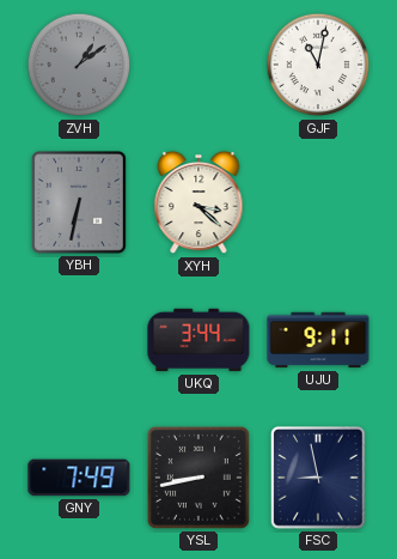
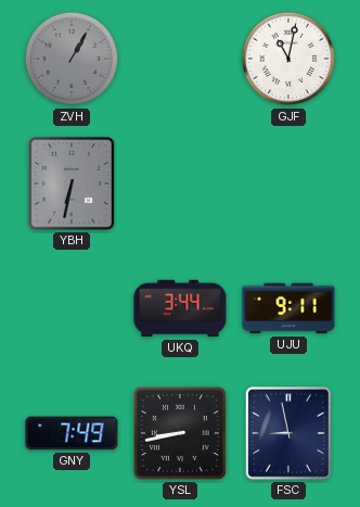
ZVH: 1:09 -> 1:05 (72, 59)
XYH: 3:22 -> none (198, 202)
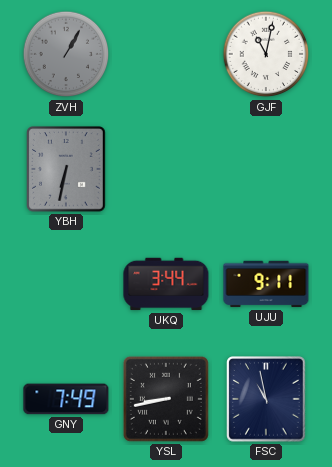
FSC: 8:58 -> 10:58 (267, 400)
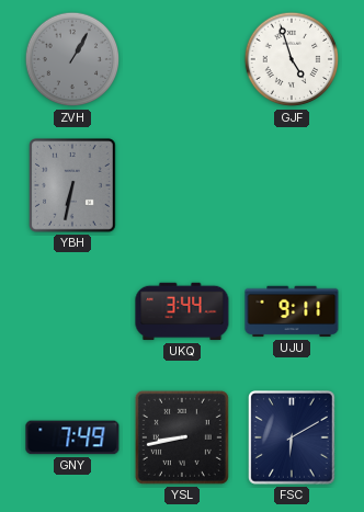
GJF: 11:02 -> 4:57 (292, 59)
FSC: 10:58 -> 6:10 (293, 439)
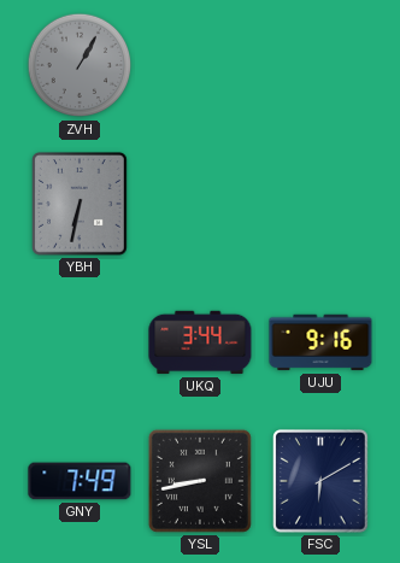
GJF: 4:57 -> none (292, 59)
UJU: 9:11 -> 9:16 (320, 342)
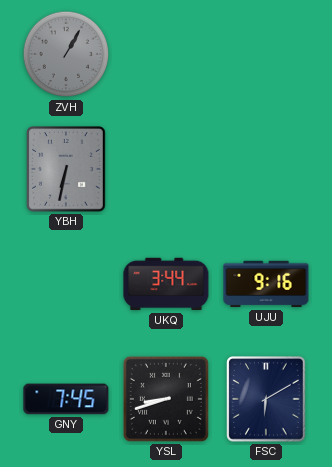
GNY: 7:49 -> 7:45 (66, 399)
YSL: 8:43 -> 8:42 (166, 399)
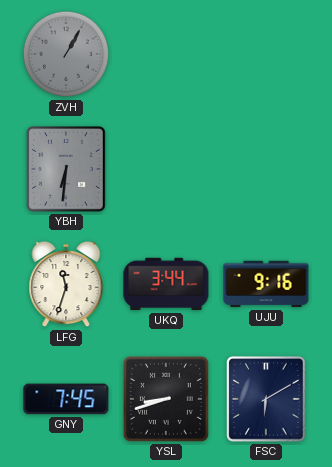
YBH: 6:32 -> 6:31 (67, 170)
LFG: none -> 11:33 (66, 284)
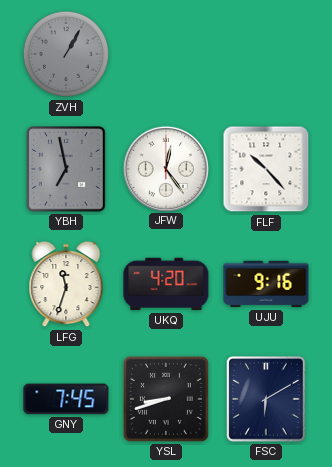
YBH: 6:31 -> 6:58 (67, 170)
JFW: none -> 12:24 (165, 168)
FLF: none -> 10:23 (266, 169)
UKQ: 3:44 -> 4:20 (166, 284)
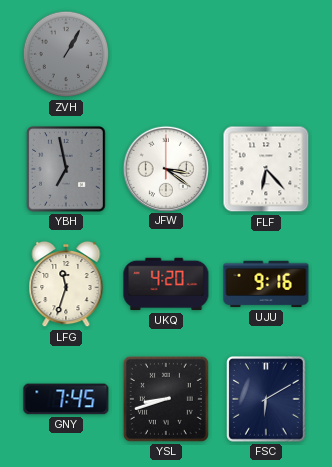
JFW: 12:24 -> 3:21 (165, 168)
FLF: 10:23 -> 6:23 (266, 169)
